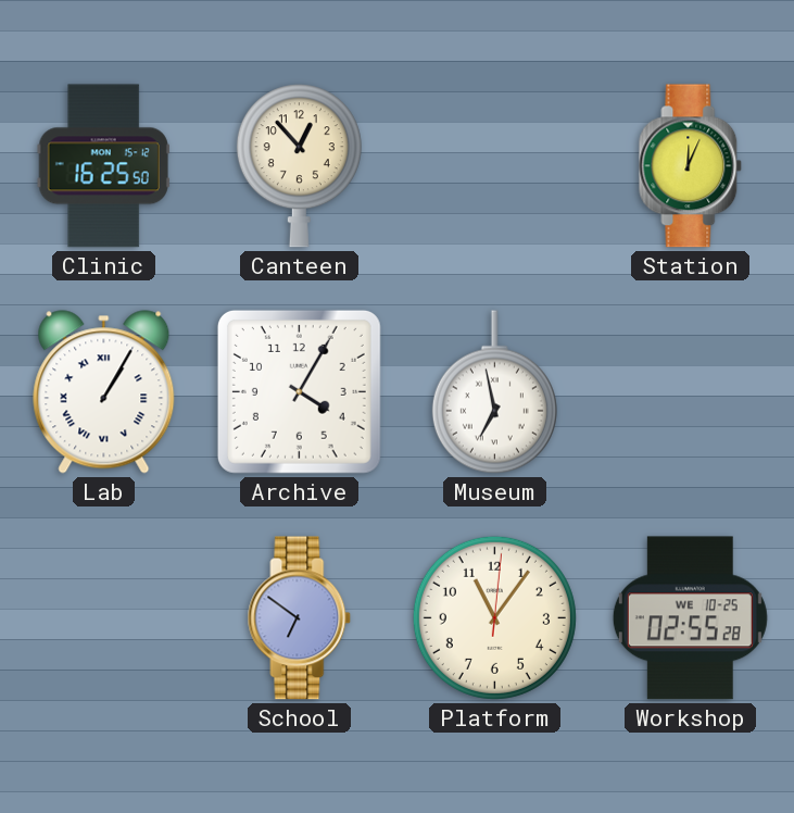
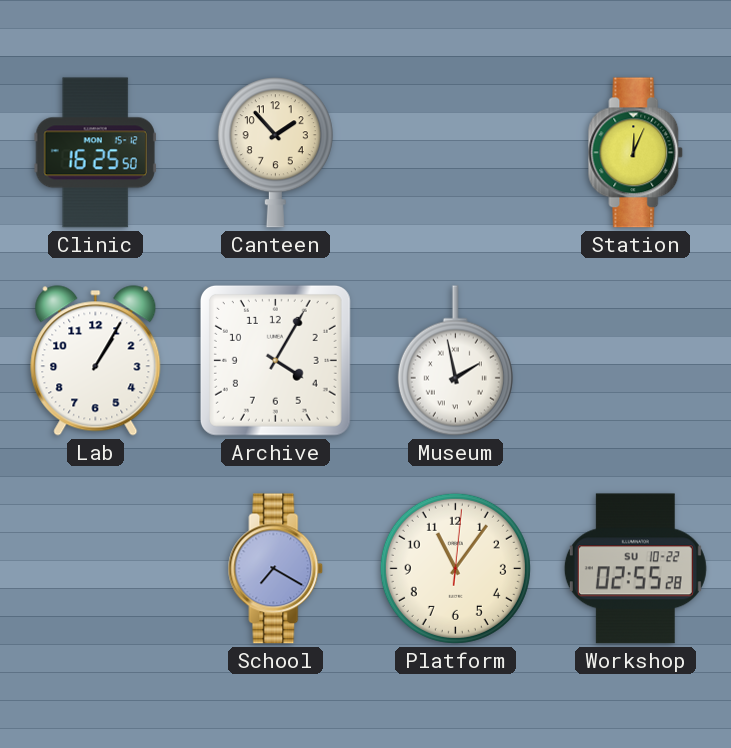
Canteen: 12:53 -> 1:53 (275, 153)
Lab numerals: Roman -> Arabic (96, 361)
Museum: 6:58 -> 1:58 (455, 361)
School: 6:51 -> 7:20 (276, 569)
Workshop date: WE 10-25 -> SU 10-22 (635, 569)
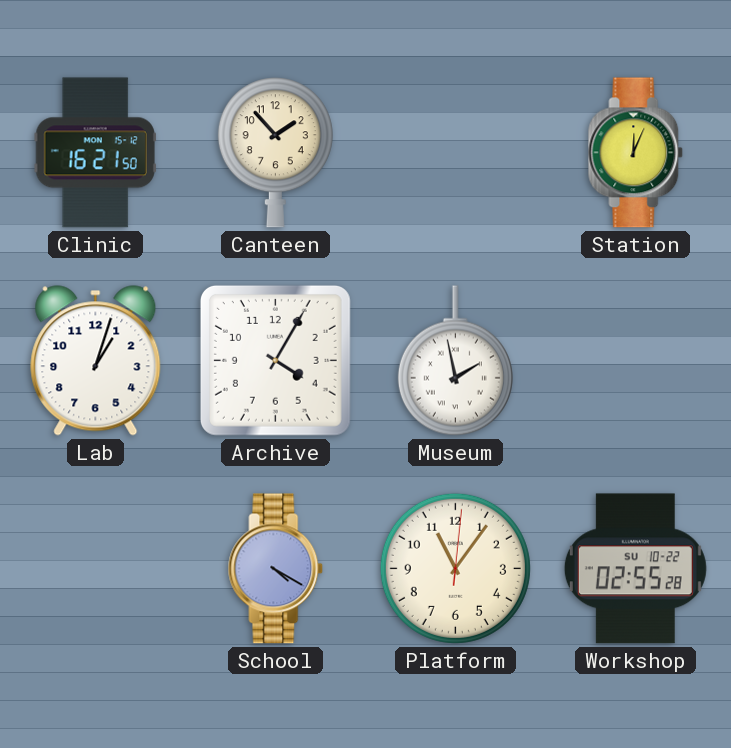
Clinic: 16:25 -> 16:21 (95, 153)
Lab: 1:05 -> 1:03 (96, 361)
School: 7:20 -> 4:20 (276, 569)
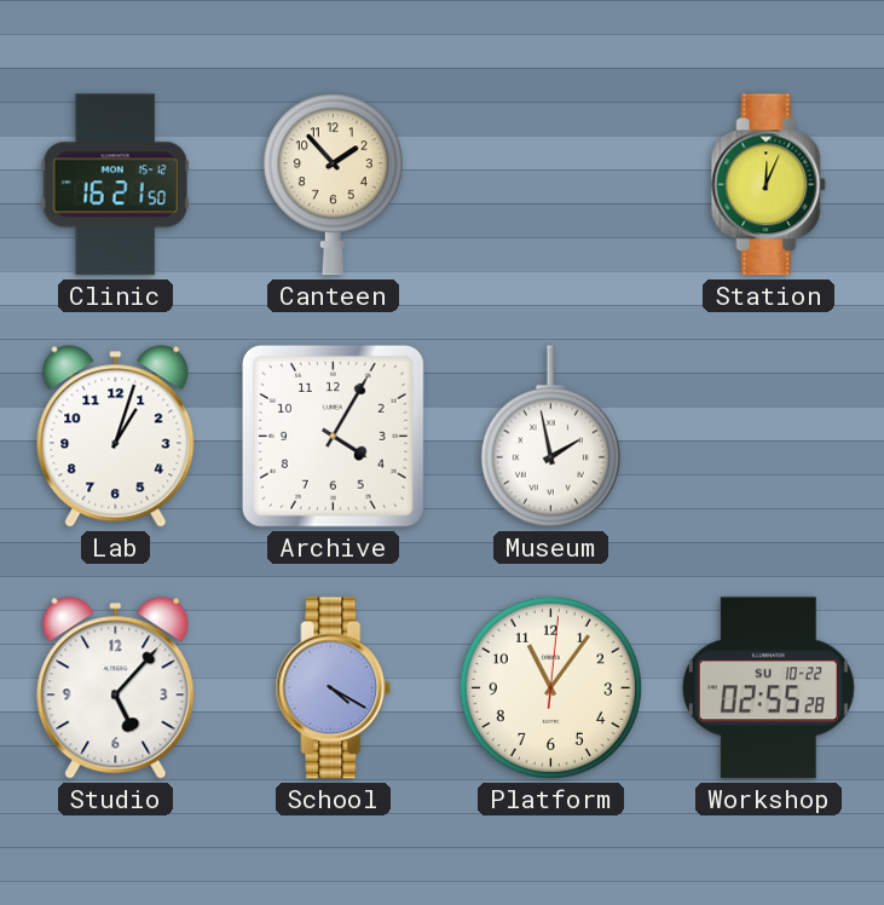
Studio: none -> 5:07 (116, 688)
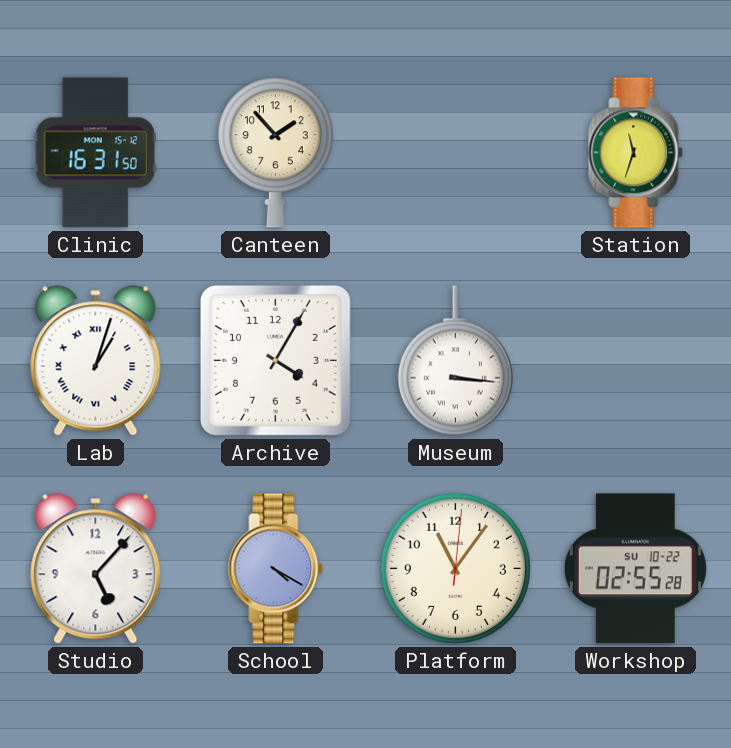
Clinic: 16:21 -> 16:31 (95, 153)
Station: 12:04 -> 11:33 (636, 153)
Lab numerals: Arabic -> Roman (96, 361)
Museum: 1:58 -> 3:16 (455, 361)
